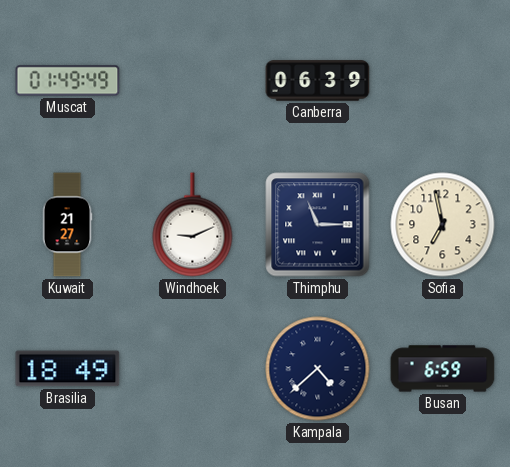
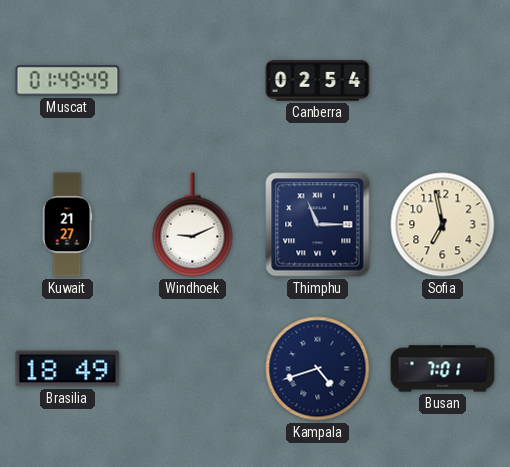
Canberra: 06:39 -> 02:54 (318, 81)
Kampala: 4:38 -> 4:42 (318, 369)
Busan: 6:59 -> 7:01 (443, 369)
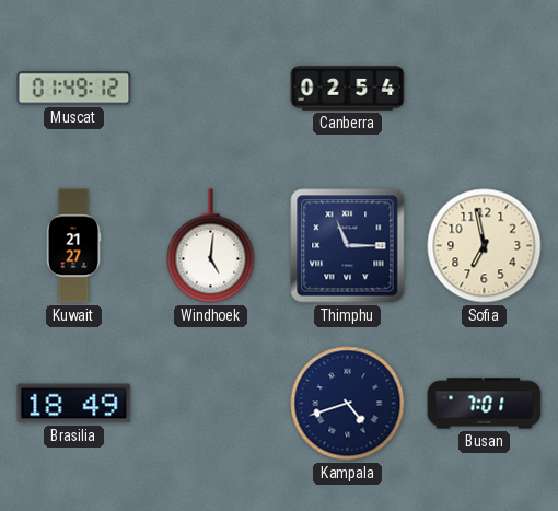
Muscat: 01:49:49 -> 01:49:12 (74, 89)
Windhoek: 9:11 -> 5:01 (211, 246)
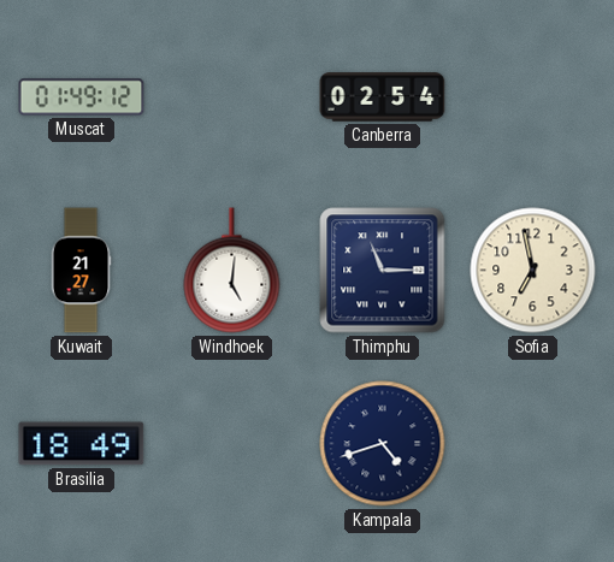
Busan: 7:01 -> none (485, 404)
